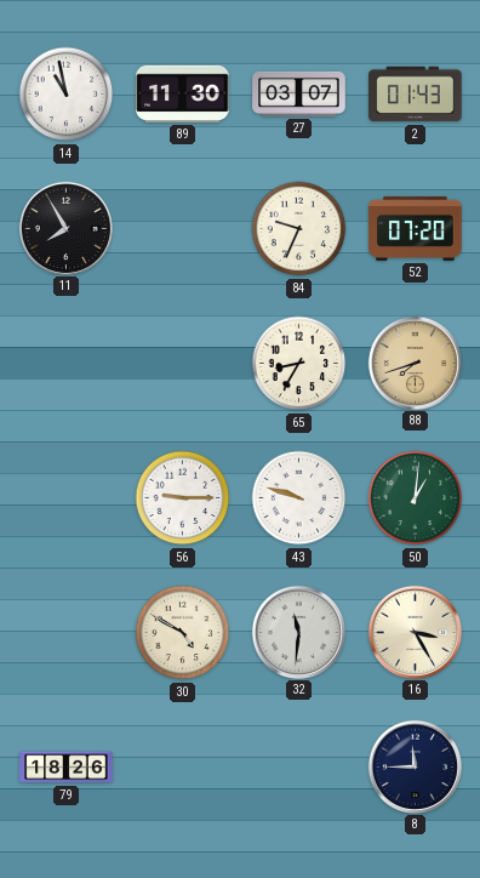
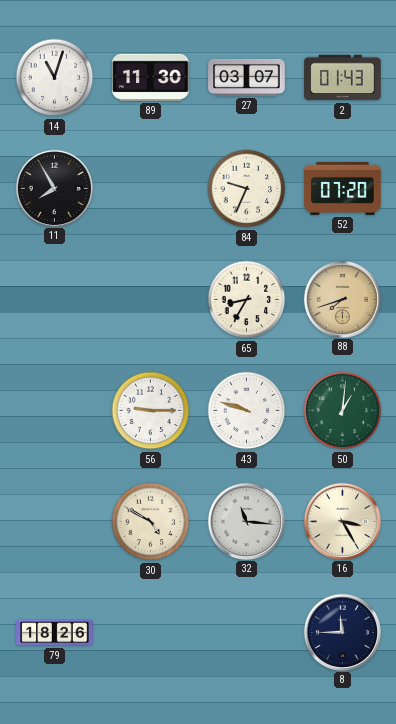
14: 10:58 -> 11:03 (55, 78)
32: 11:31 -> 11:16 (246, 521)
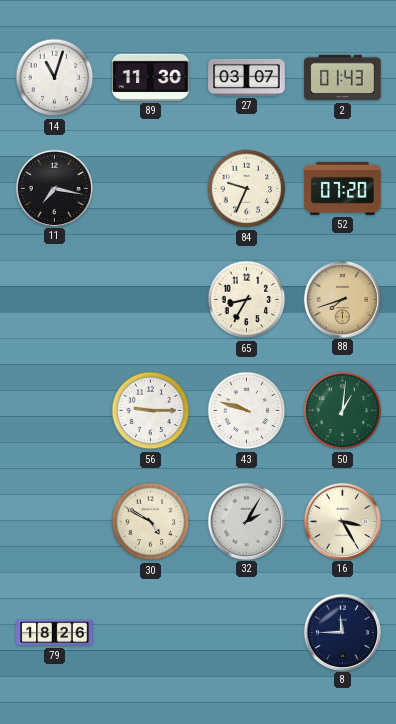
11: 7:55 -> 7:17 (54, 188)
32: 11:16 -> 2:05 (246, 521)
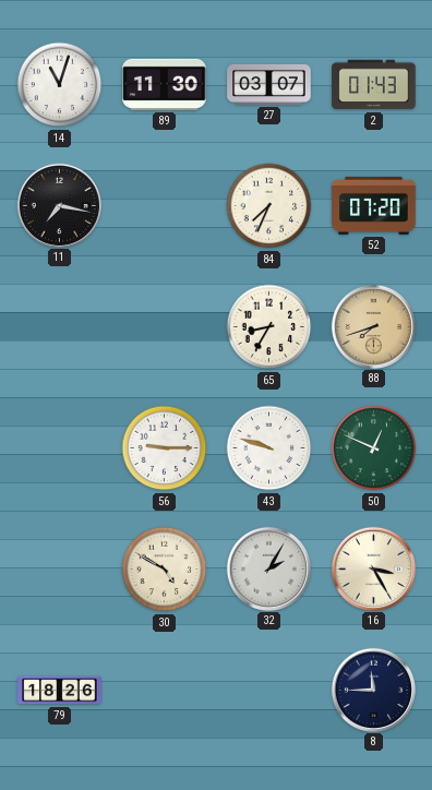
84: 9:34 -> 7:34 (269, 206)
50: 1:01 -> 12:49 (374, 448)
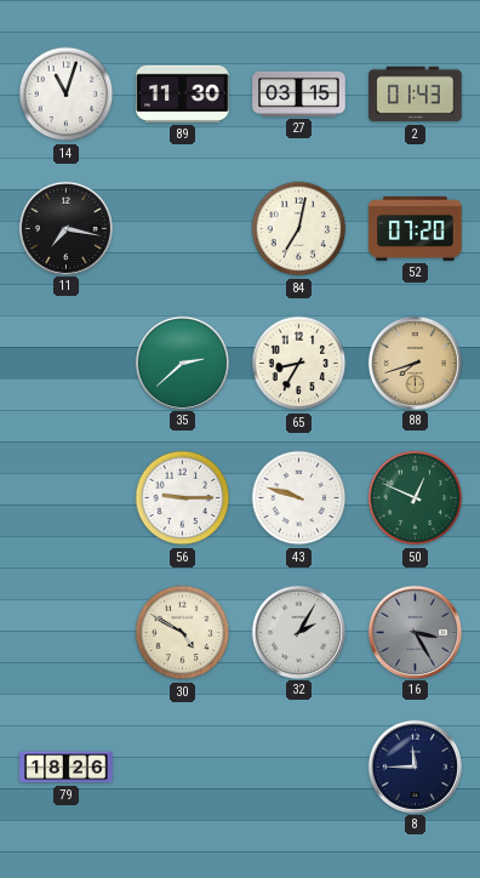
27: 03:07 -> 03:15 (299, 93)
84: 7:34 -> 7:02 (299, 229)
35: none -> 2:38 (182, 363)
16 dial: cream -> grey (415, 632)
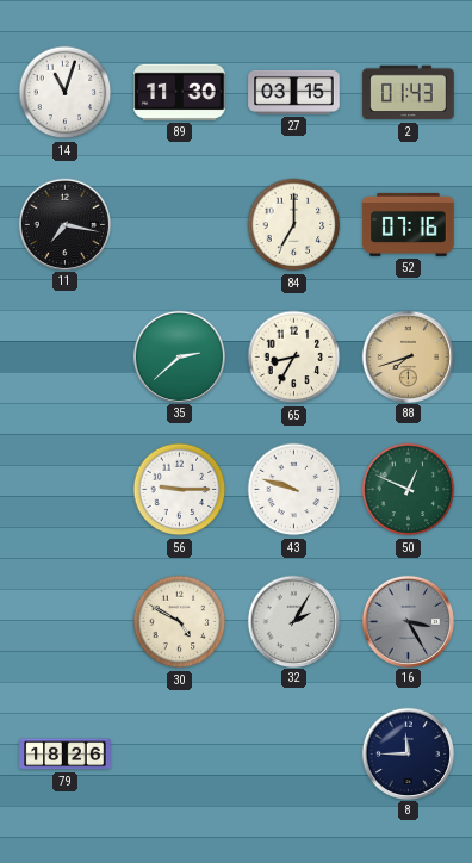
84: 7:02 -> 7:00 (294, 225)
52: 07:20 -> 07:16 (409, 224)
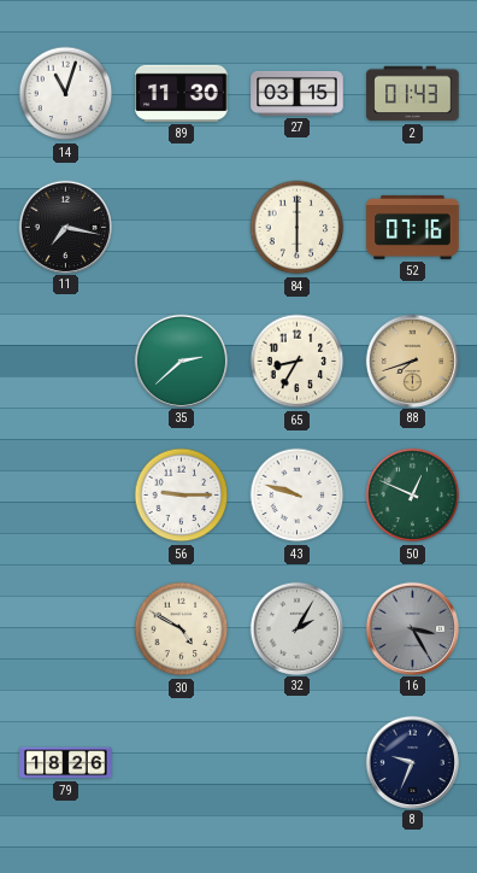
84: 7:00 -> 6:00 (298, 228)
8: 11:45 -> 9:34 (412, 762)
